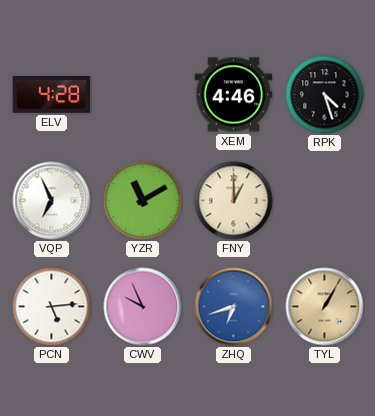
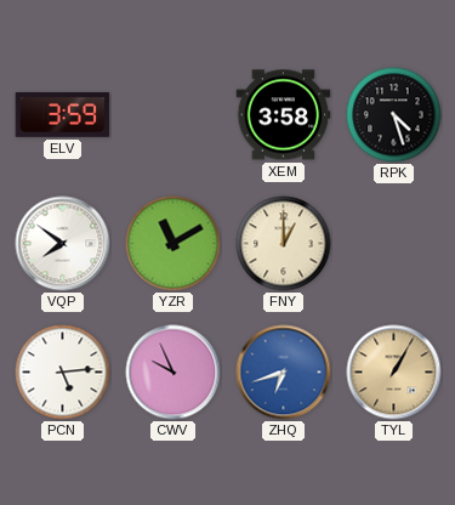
ELV: 4:28 -> 3:59 (63, 114)
XEM: 4:46 -> 3:58 (284, 115)
VQP: 6:56 -> 7:51 (63, 244)
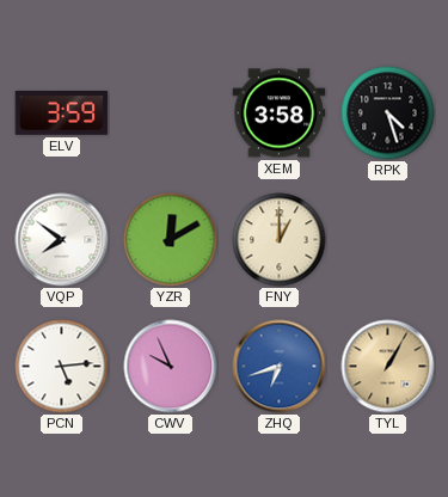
YZR: 11:10 -> 12:10 (171, 240)
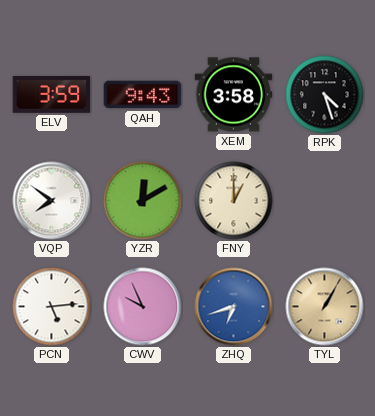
QAH: none -> 9:43 (143, 95)
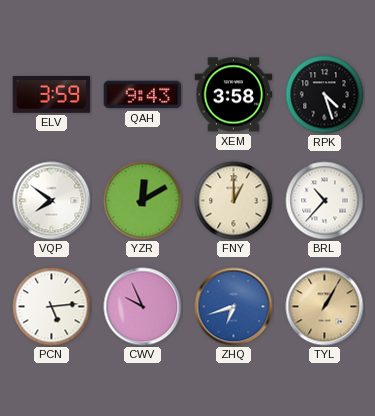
BRL: none -> 10:37 (325, 201)
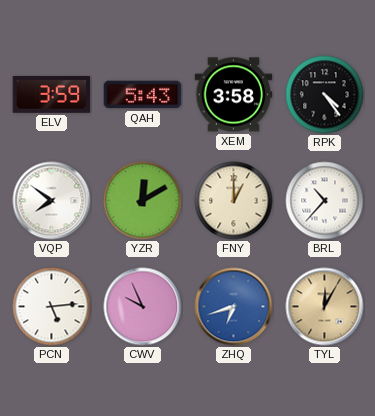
QAH: 9:43 -> 5:43 (143, 95)
RPK: 4:27 -> 4:24 (325, 95)
TYL: 1:05 -> 12:05 (325, 307)
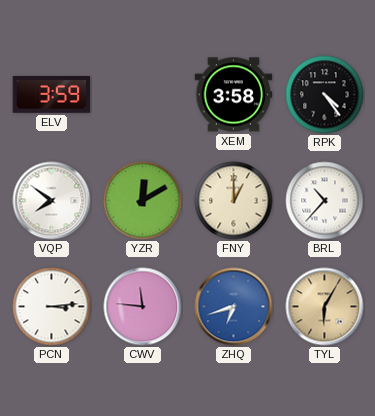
QAH: 5:43 -> none (143, 95)
PCN: 5:14 -> 3:14 (52, 307)
CWV: 9:56 -> 11:46 (143, 307)
TYL: 12:05 -> 6:05 (325, 307)
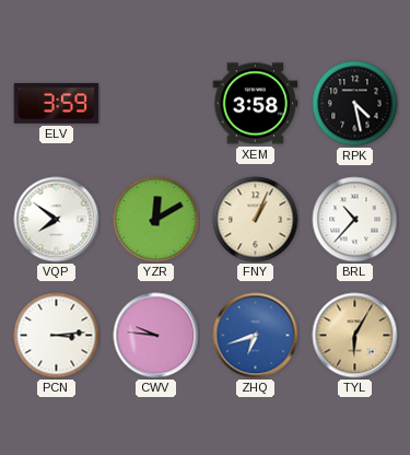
RPK: 4:24 -> 4:28 (355, 104)
FNY: 1:00 -> 1:04 (256, 220)
CWV: 11:46 -> 9:46 (156, 336)
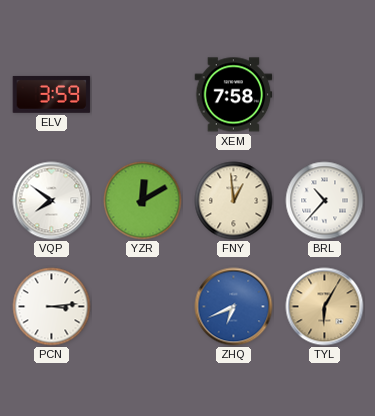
XEM: 3:58 -> 7:58 (234, 95)
RPK: 4:28 -> none (355, 104)
FNY: 1:04 -> 12:59 (234, 201)
CWV: 9:46 -> none (156, 336)
ZHQ: 6:42 -> 6:41 (234, 307)
